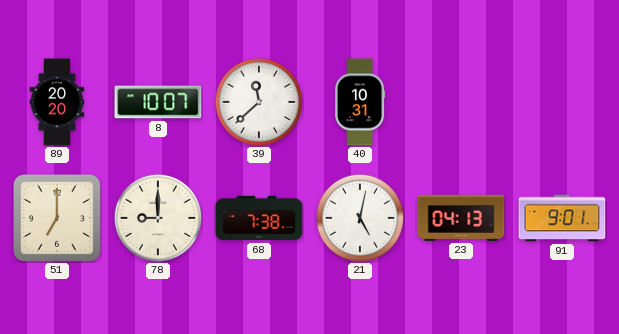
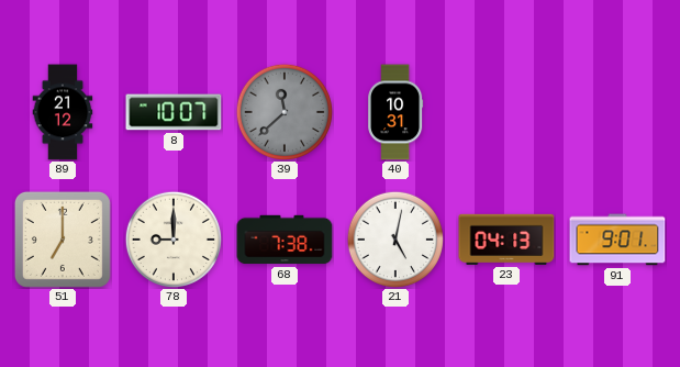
89: 20:20 -> 21:12 (63, 112)
39 dial: white -> grey (285, 112)
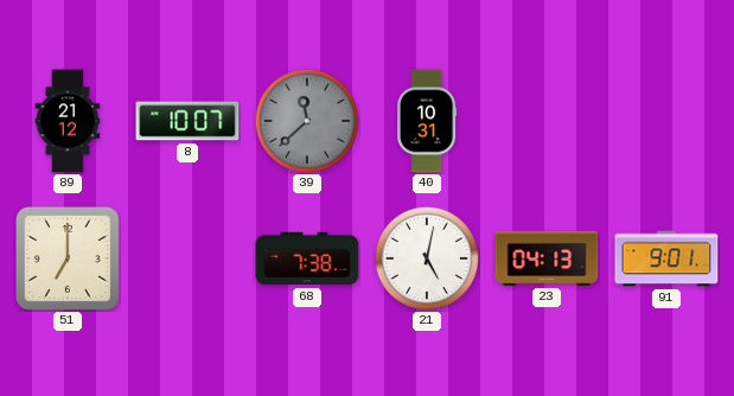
78: 9:00 -> none (174, 240)
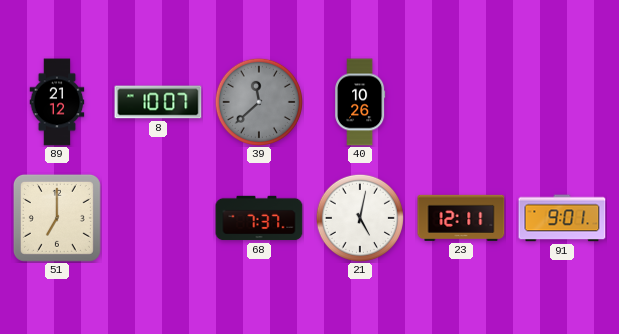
40: 10:31 -> 10:26 (360, 102)
68: 7:38 -> 7:37 (259, 218)
23: 04:13 -> 12:11 (461, 218)
